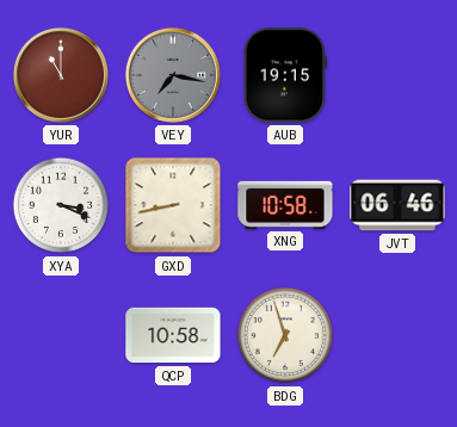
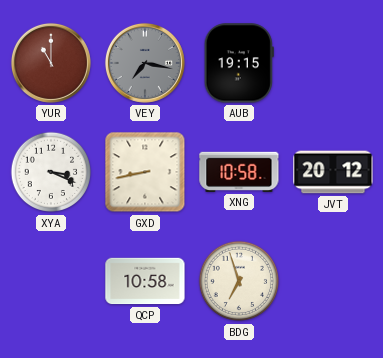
JVT: 06:46 -> 20:12 (333, 172)
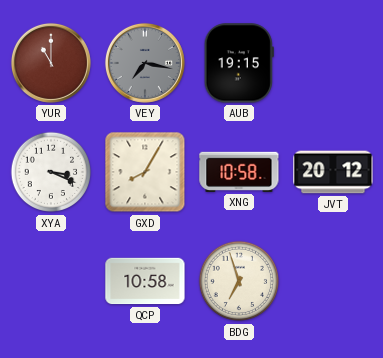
GXD: 8:43 -> 8:05 (145, 172)
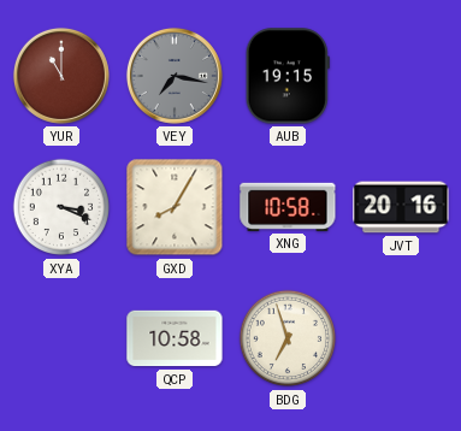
JVT: 20:12 -> 20:16 (401, 207)
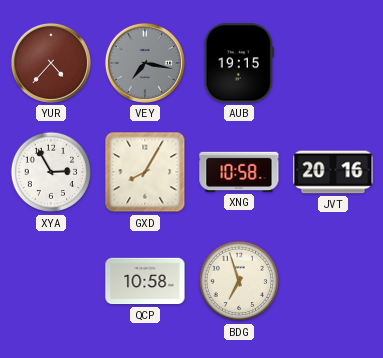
YUR: 11:00 -> 4:37 (51, 63)
XYA: 3:19 -> 2:55 (51, 172)
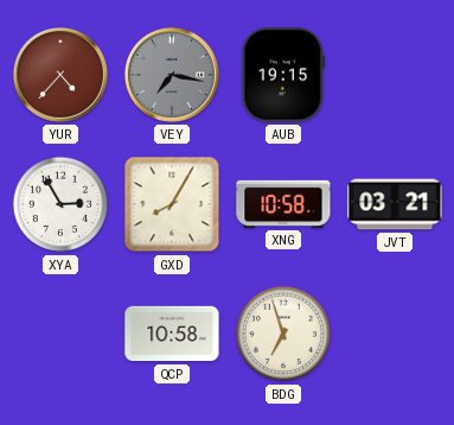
JVT: 20:16 -> 03:21 (395, 204)
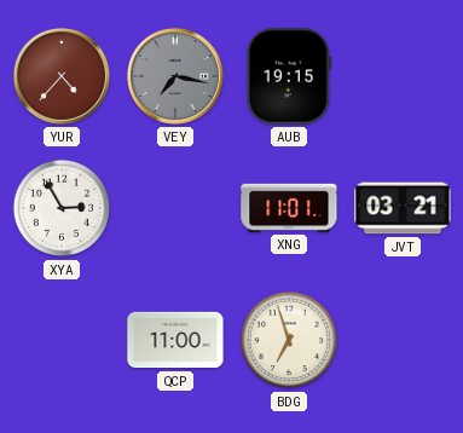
GXD: 8:05 -> none (172, 204)
XNG: 10:58 -> 11:01 (289, 208)
QCP: 10:58 -> 11:00 (175, 340)
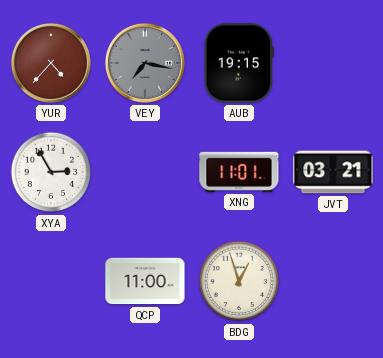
BDG: 6:57 -> 12:57 (239, 281)
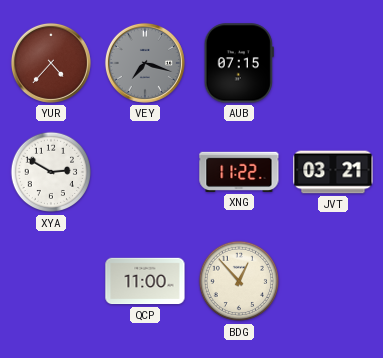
VEY: 7:17 -> 7:18 (145, 63)
AUB: 19:15 -> 07:15 (239, 63)
XYA: 2:55 -> 2:50 (51, 172)
XNG: 11:01 -> 11:22 (239, 172)
BDG: 12:57 -> 12:53 (239, 281)
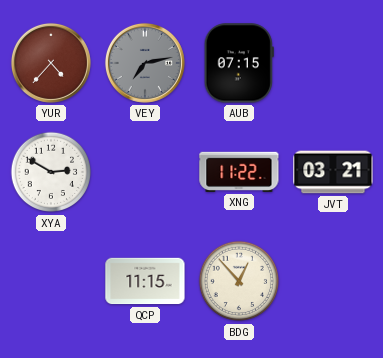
VEY: 7:18 -> 7:13 (145, 63)
QCP: 11:00 -> 11:15 (145, 281)
